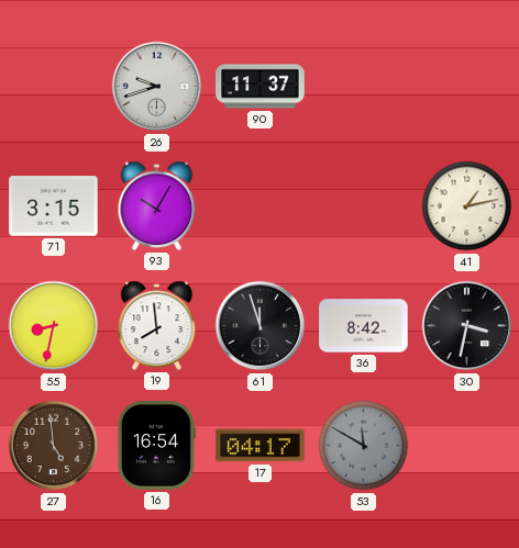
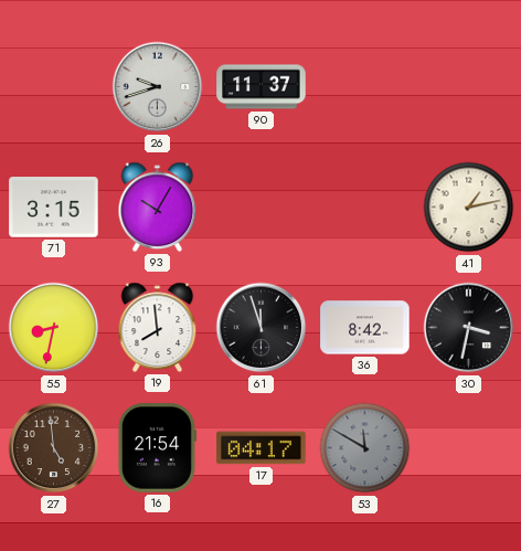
16: 16:54 -> 21:54 (157, 448)
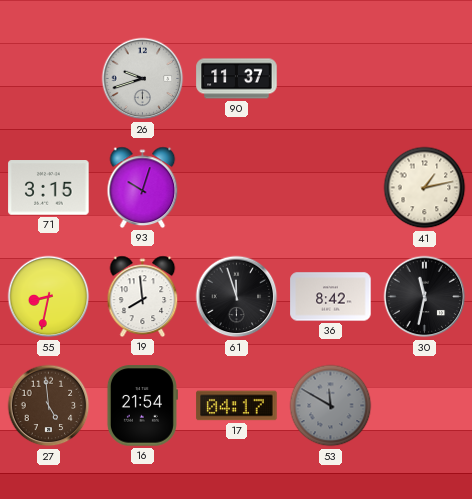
93: 10:05 -> 10:03 (143, 187)
30: 3:32 -> 11:32 (425, 297)
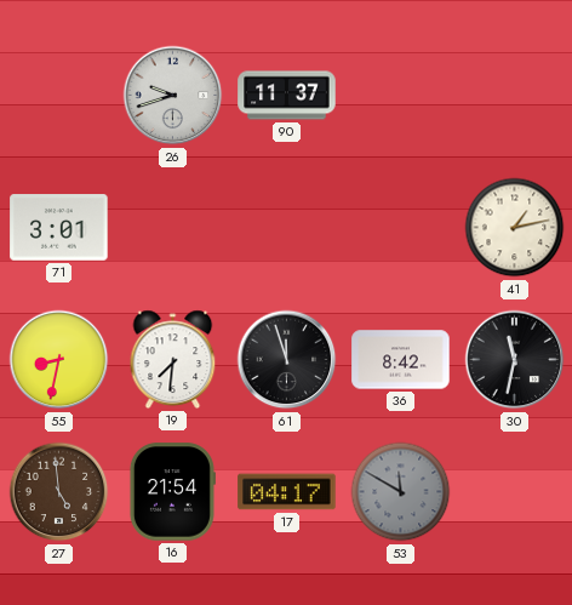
71: 3:15 -> 3:01 (59, 228)
93: 10:03 -> none (143, 187)
19: 7:59 -> 7:31 (173, 359)
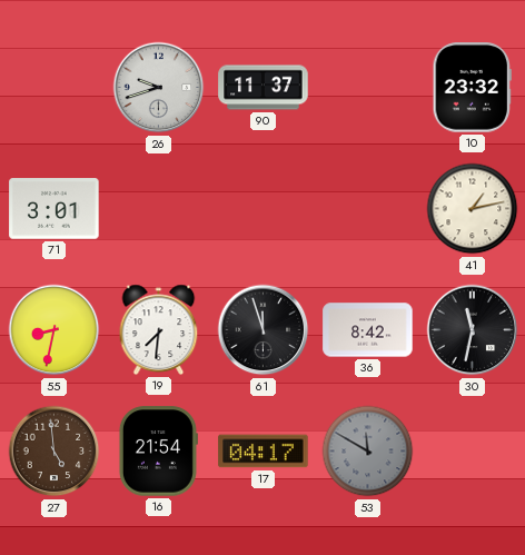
10: none -> 23:32 (472, 88)
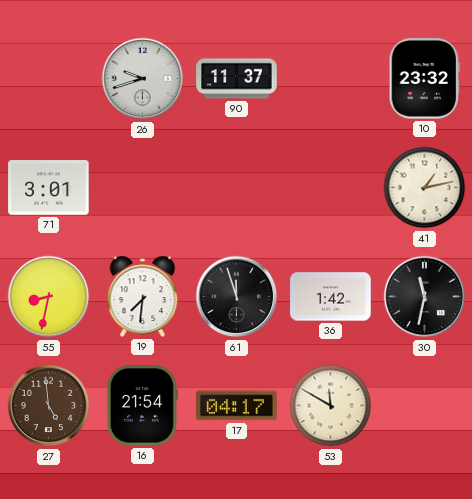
36: 8:42 -> 1:42 (331, 297)
53 dial: grey -> cream (331, 406)
